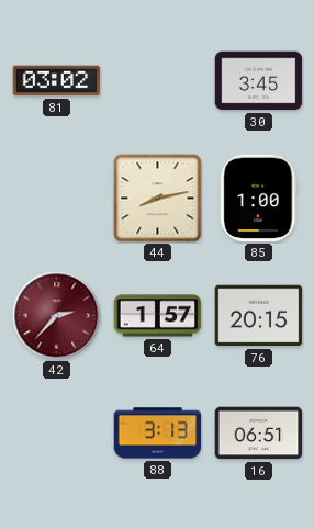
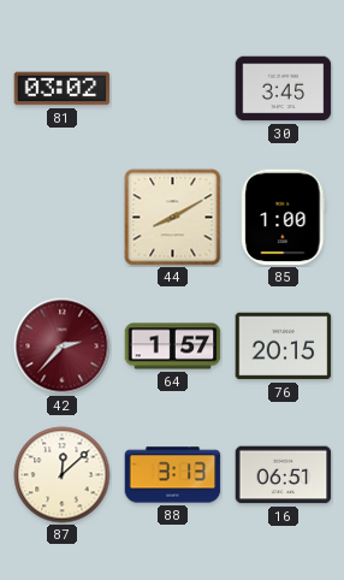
44: 8:13 -> 8:10 (173, 218)
87: none -> 12:08 (63, 475)
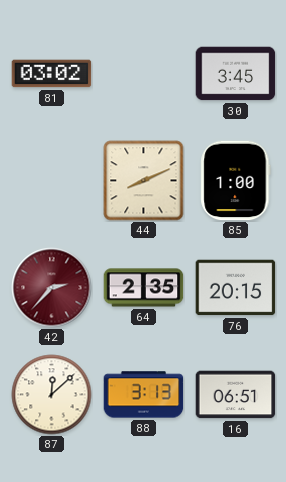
44: 8:10 -> 8:11 (144, 181)
64: 1:57 -> 2:35 (144, 288)
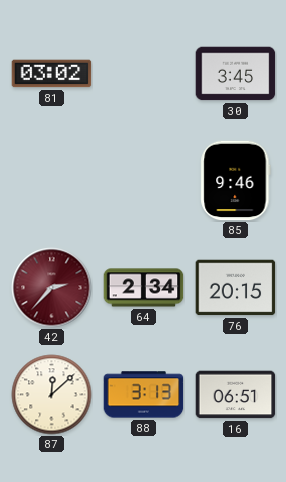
44: 8:11 -> none (144, 181)
85: 1:00 -> 9:46 (236, 181)
64: 2:35 -> 2:34 (144, 288)
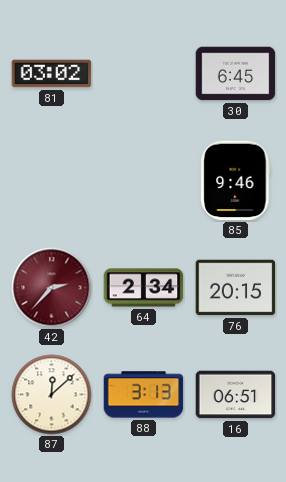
30: 3:45 -> 6:45 (236, 74)
